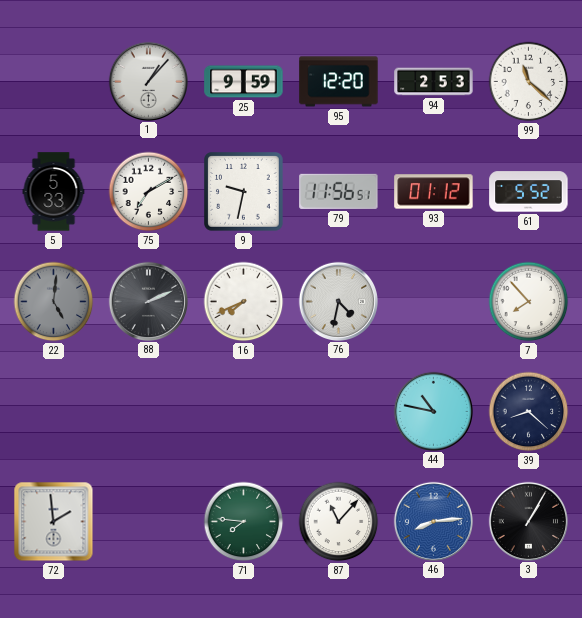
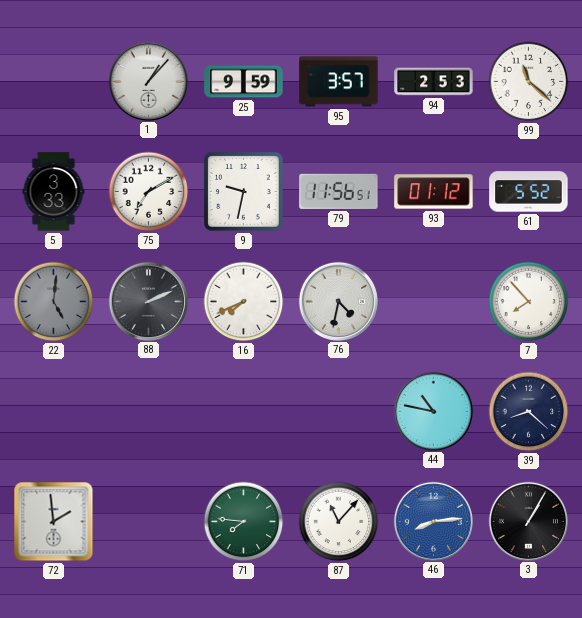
95: 12:20 -> 3:57 (339, 82)
5: 5:33 -> 3:33 (54, 192)
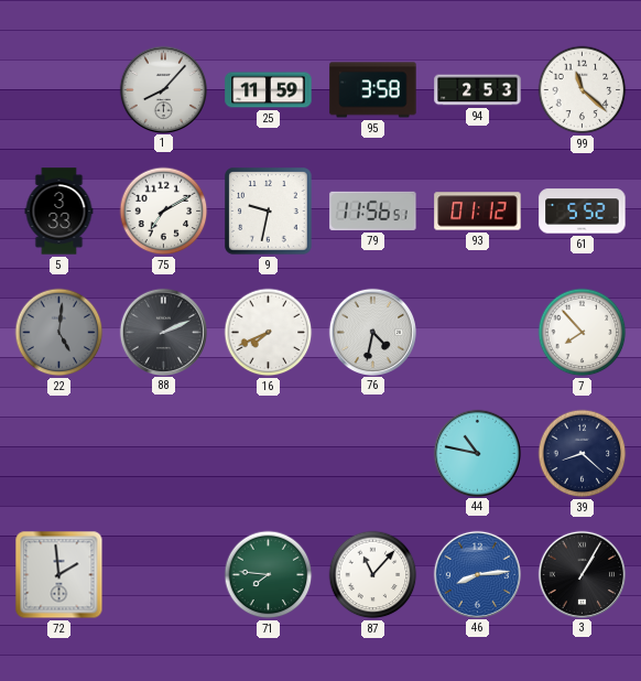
1: 1:07 -> 8:07 (163, 89)
25: 9:59 -> 11:59 (269, 90)
95: 3:57 -> 3:58 (373, 90)
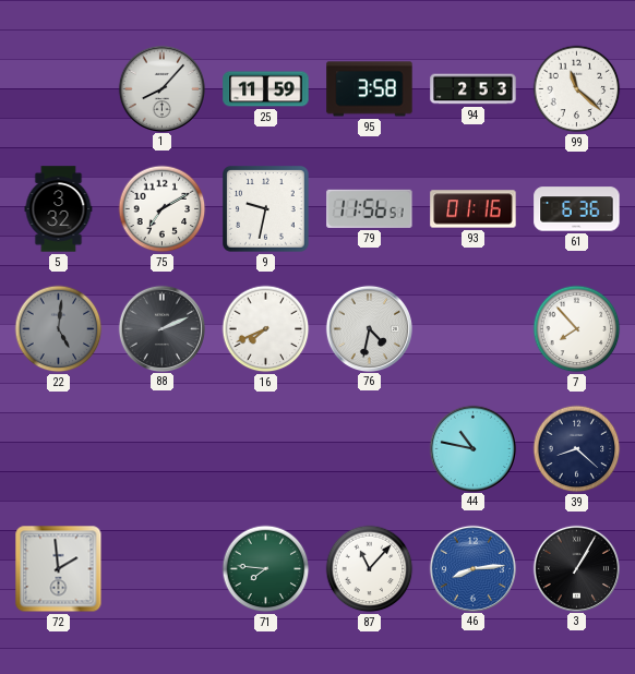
5: 3:33 -> 3:32 (59, 209)
93: 01:12 -> 01:16 (474, 209)
61: 5:52 -> 6:36 (577, 209)
